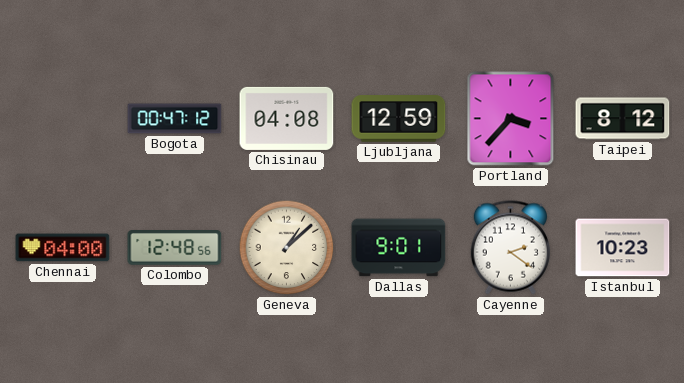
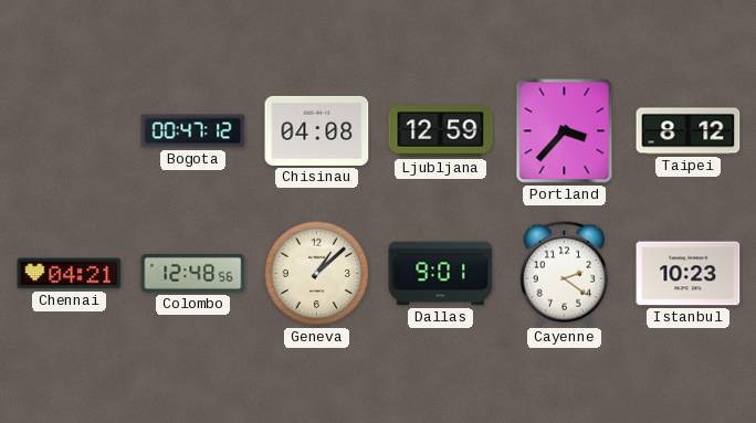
Chennai: 04:00 -> 04:21 (70, 274)
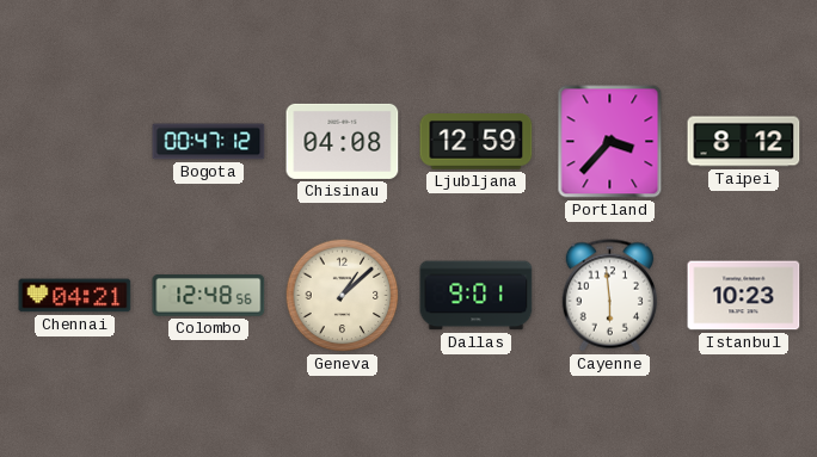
Cayenne: 2:21 -> 5:59 (609, 296)
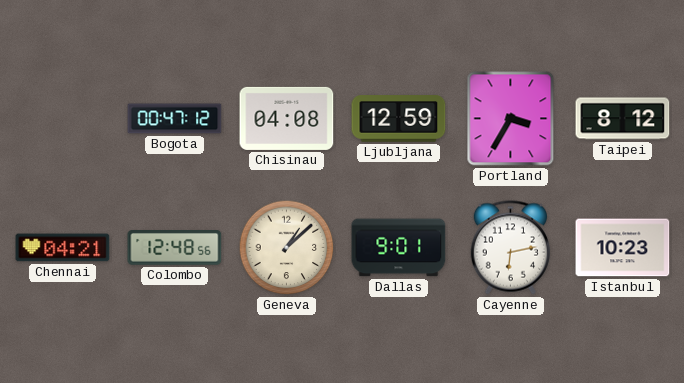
Portland: 3:37 -> 3:35 (511, 119)
Cayenne: 5:59 -> 6:13 (510, 248)
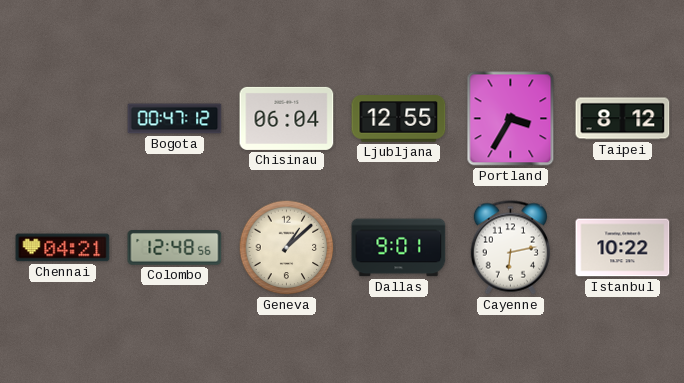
Chisinau: 04:08 -> 06:04 (287, 118)
Ljubljana: 12:59 -> 12:55 (399, 119)
Istanbul: 10:23 -> 10:22 (623, 248)
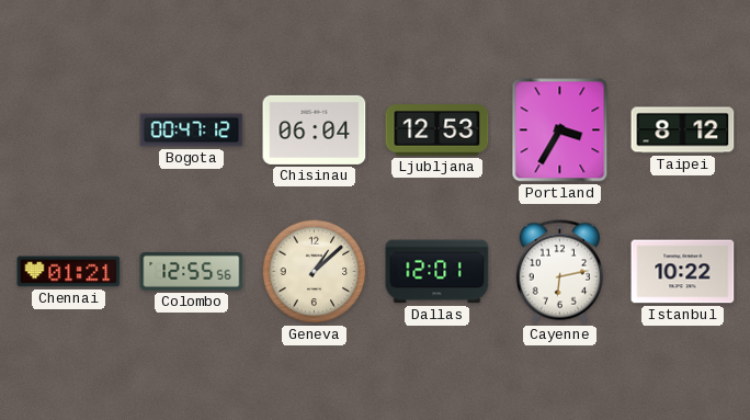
Ljubljana: 12:55 -> 12:53 (438, 130)
Chennai: 04:21 -> 01:21 (69, 272)
Colombo: 12:48 -> 12:55 (192, 272)
Dallas: 9:01 -> 12:01 (438, 272)
